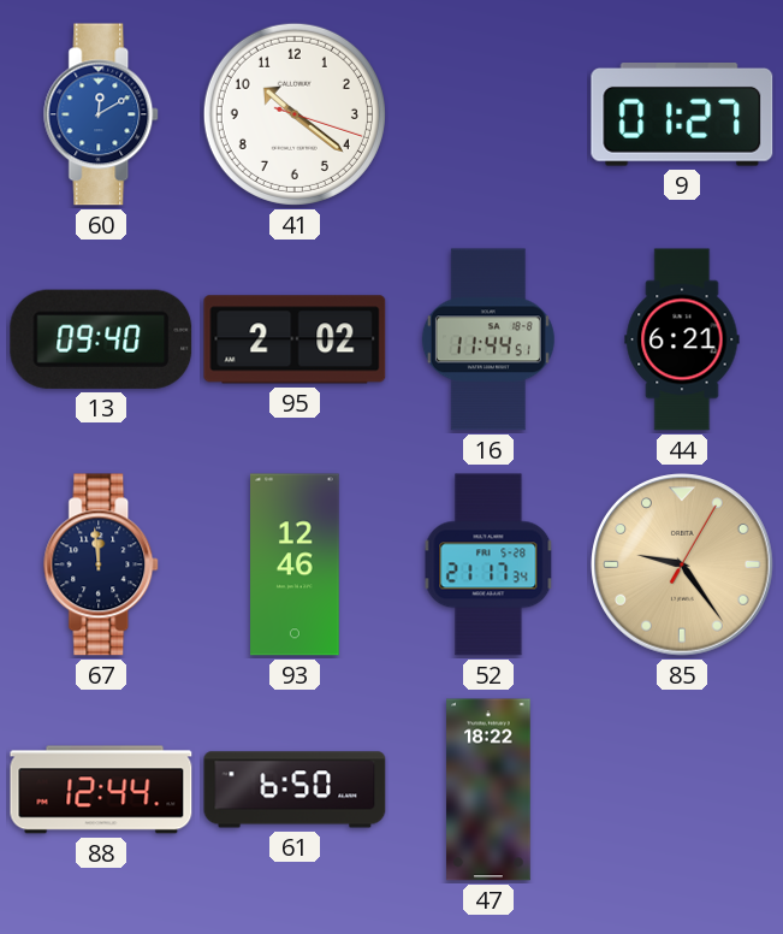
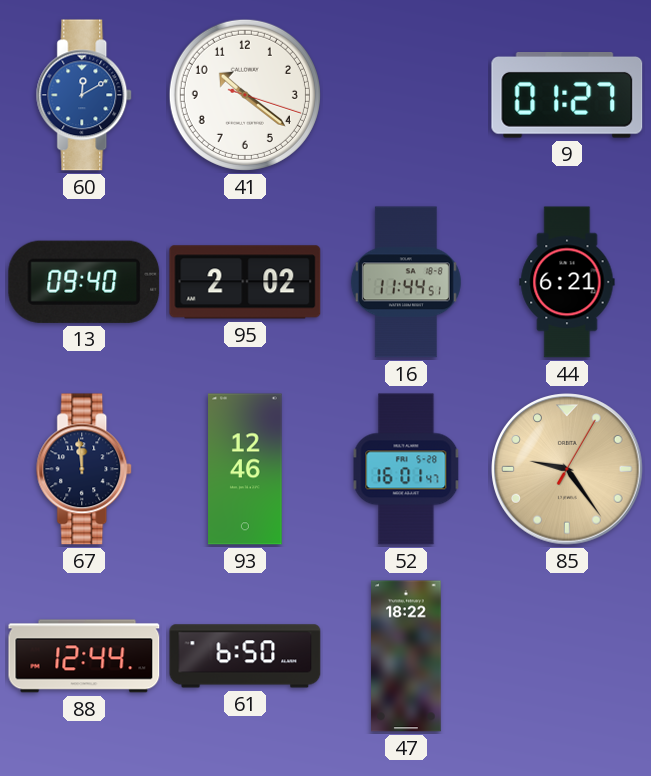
52: 21:17 -> 16:01 (406, 469)
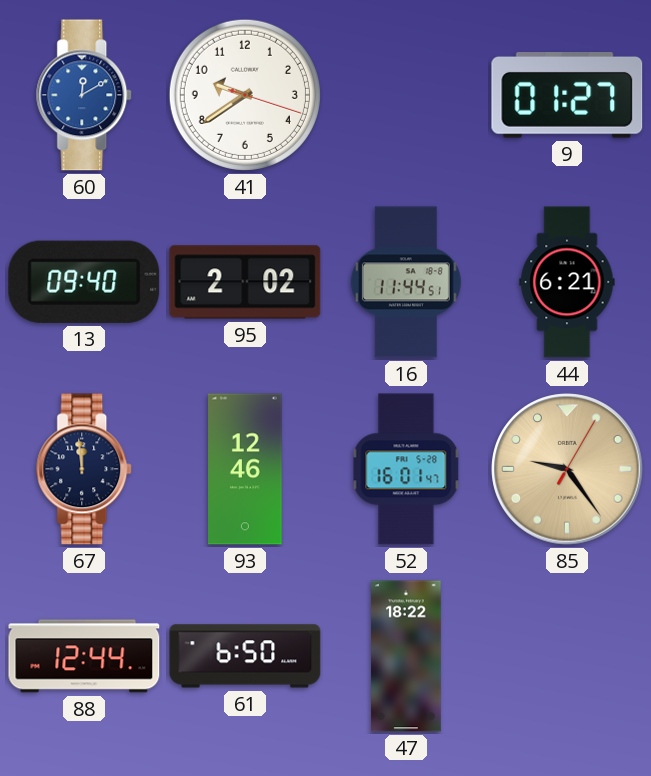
41: 10:21 -> 9:39 (245, 95)
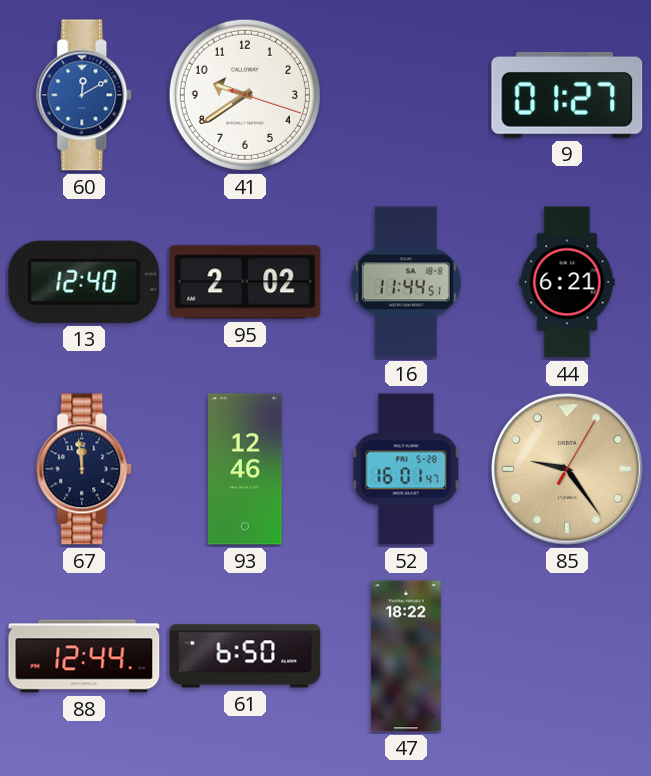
13: 09:40 -> 12:40 (84, 282)
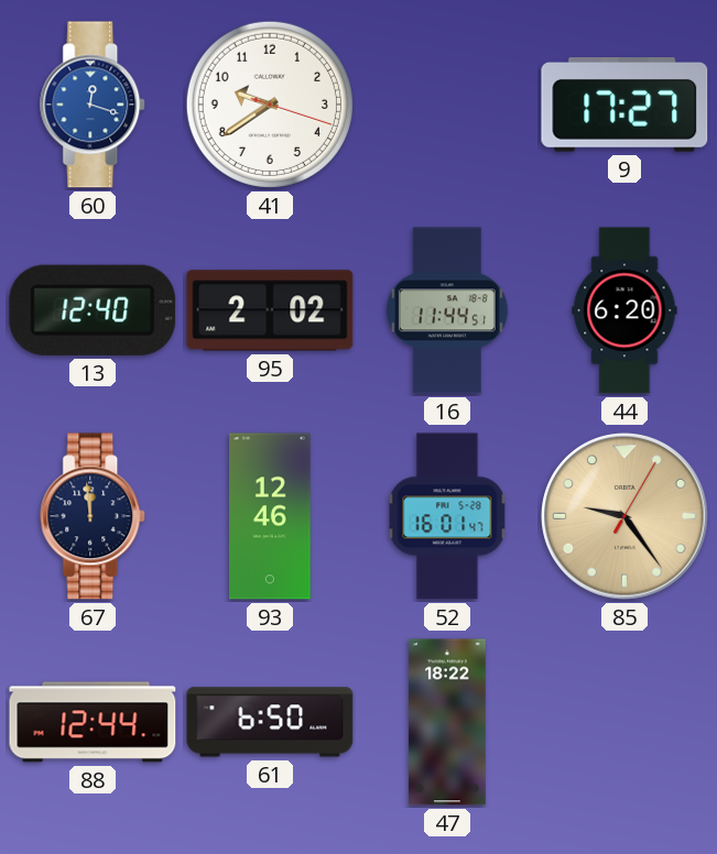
60: 12:10 -> 12:18 (94, 105)
9: 01:27 -> 17:27 (624, 106)
44: 6:21 -> 6:20 (624, 310)
